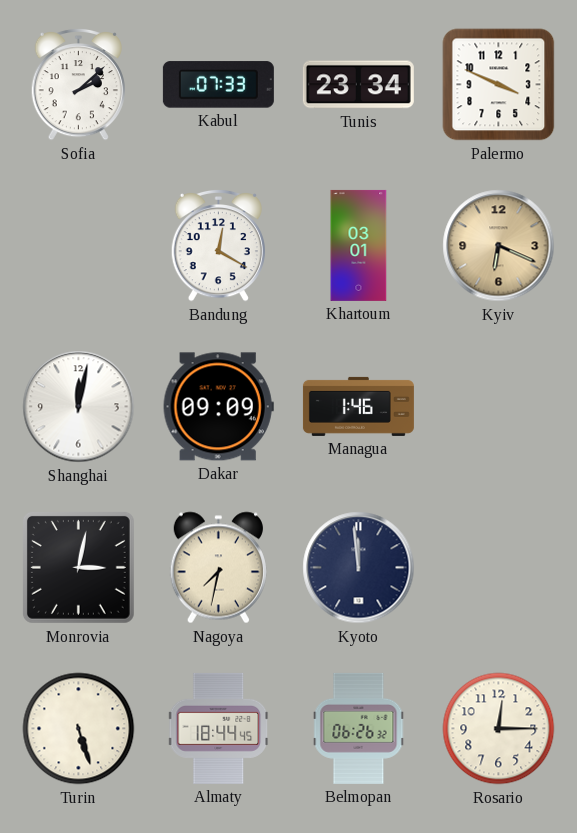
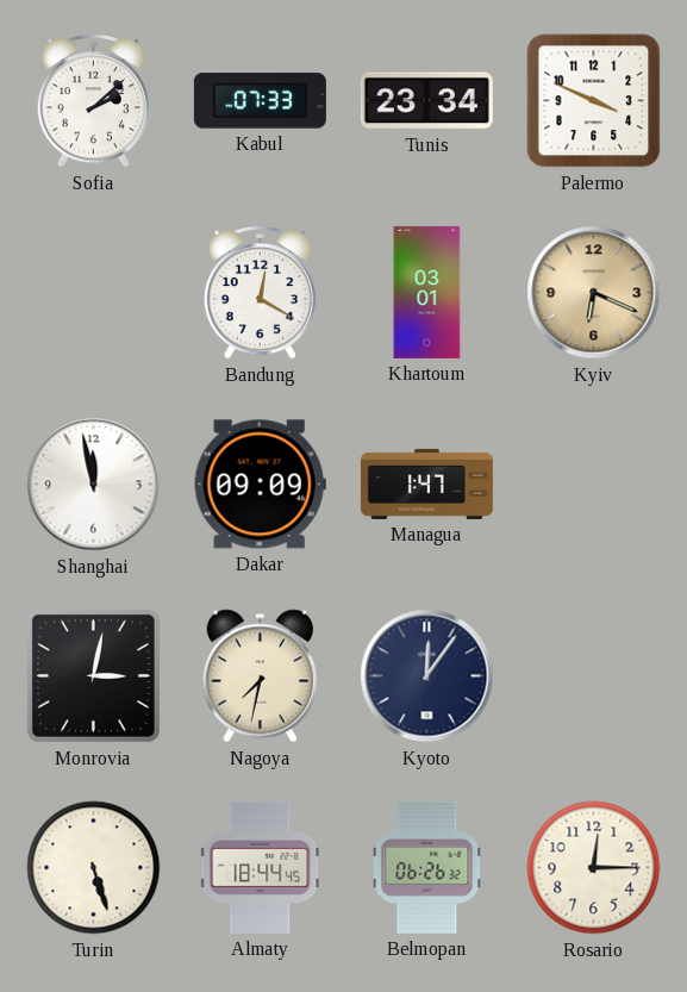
Shanghai: 12:02 -> 11:58 (94, 485)
Managua: 1:46 -> 1:47 (426, 483)
Kyoto: 11:59 -> 12:06 (427, 676)
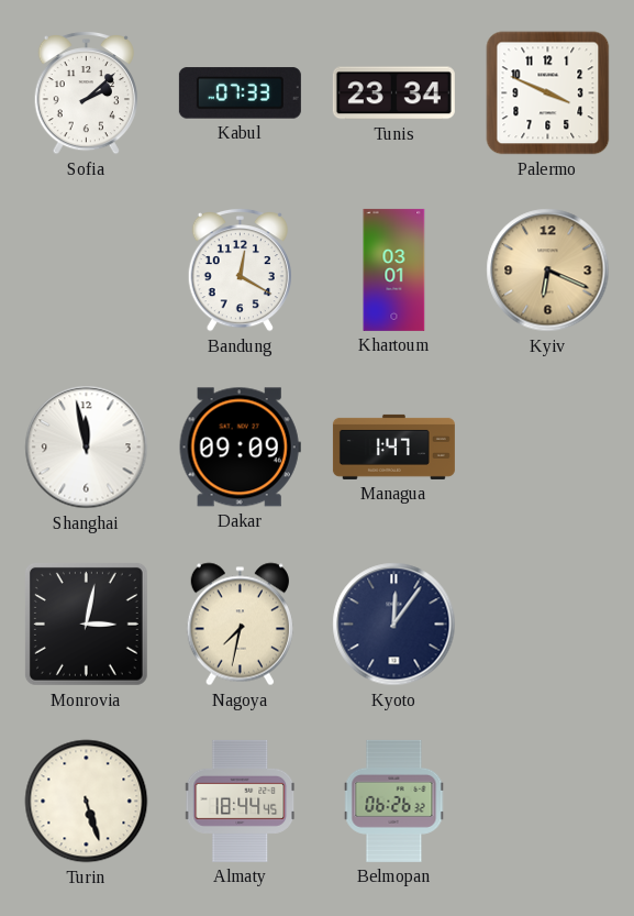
Rosario: 12:15 -> none (594, 868)
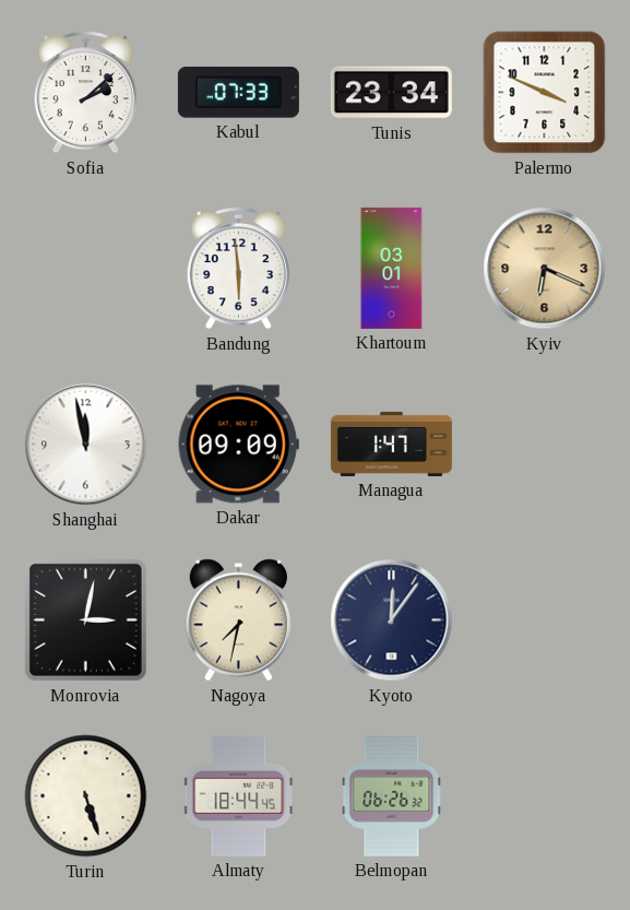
Bandung: 12:20 -> 5:59 (238, 268)
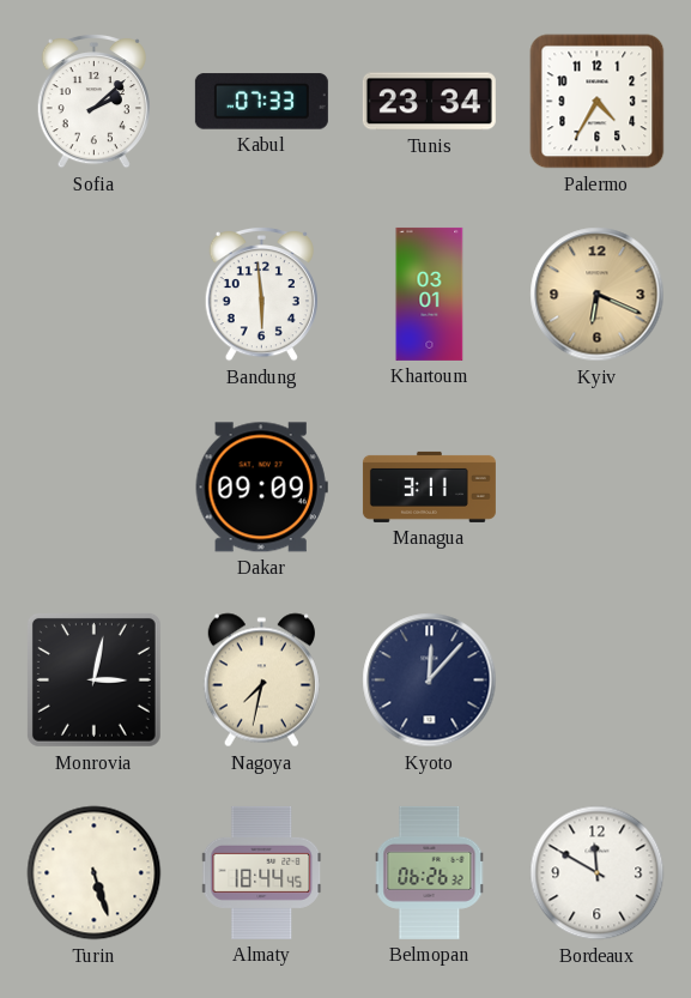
Palermo: 3:49 -> 4:35 (598, 102)
Shanghai: 11:58 -> none (86, 445)
Managua: 1:47 -> 3:11 (429, 486)
Kyoto: 12:06 -> 12:07 (430, 681)
Bordeaux: none -> 11:50 (598, 873)
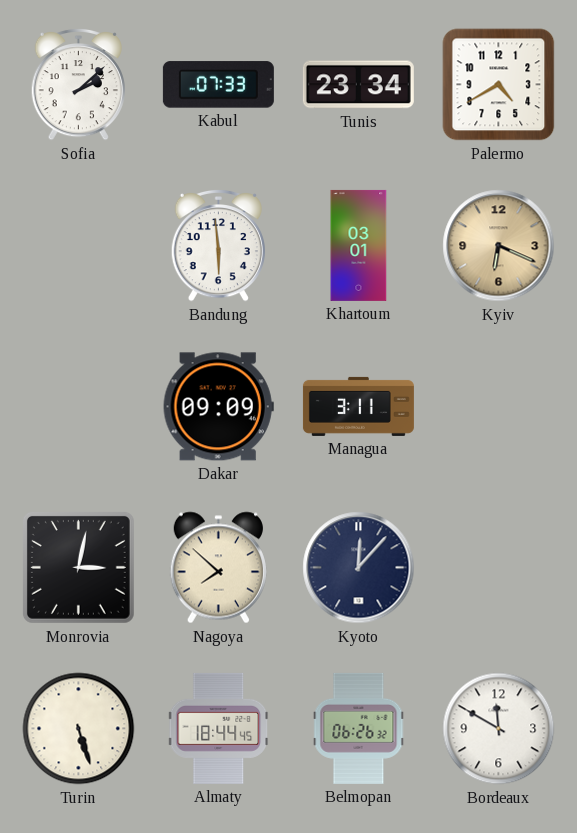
Palermo: 4:35 -> 4:40 (499, 85)
Nagoya: 7:32 -> 7:52 (218, 568)
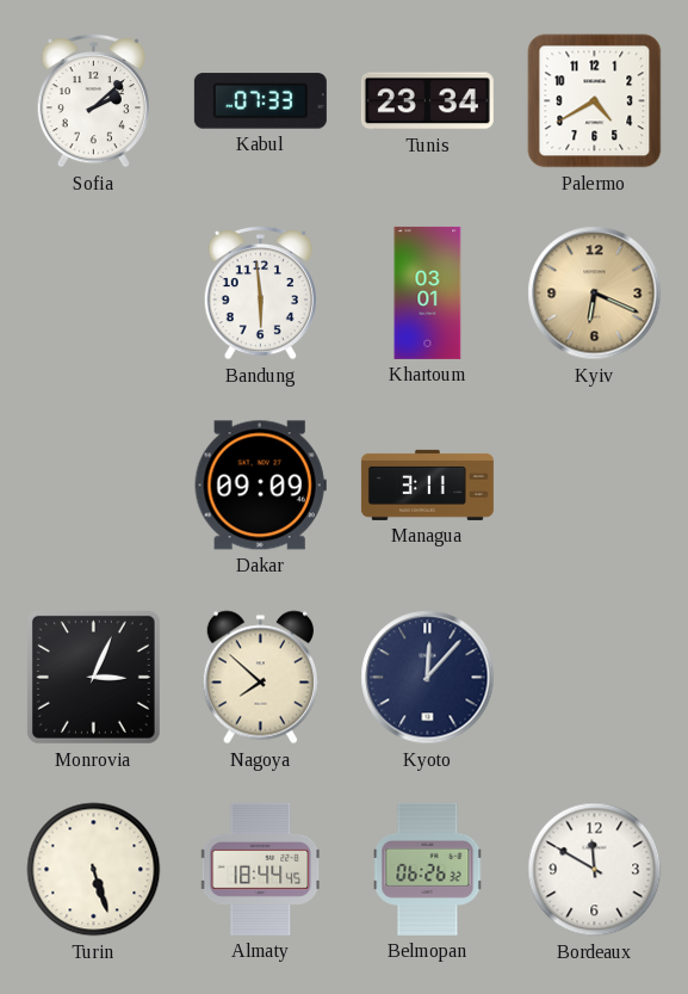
Monrovia: 3:02 -> 3:04 (93, 677)
